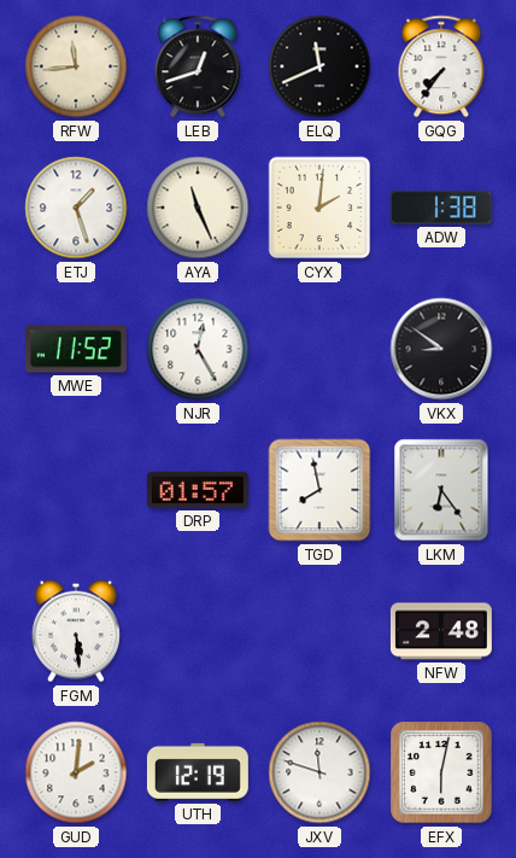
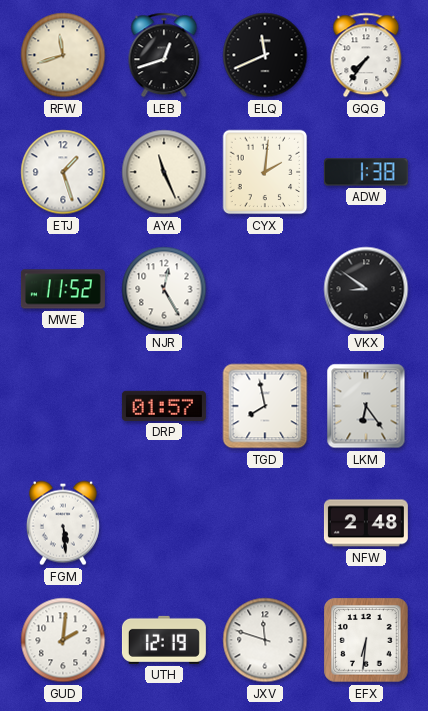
RFW: 11:44 -> 11:42 (63, 55)
EFX: 6:02 -> 6:31 (366, 640)
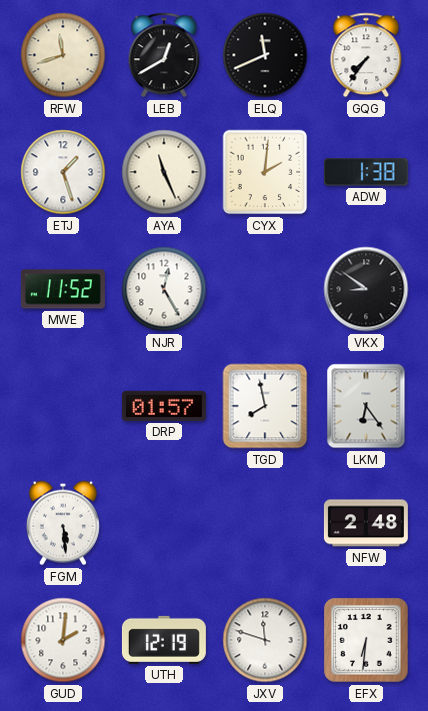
LEB: 12:42 -> 12:40 (164, 55)
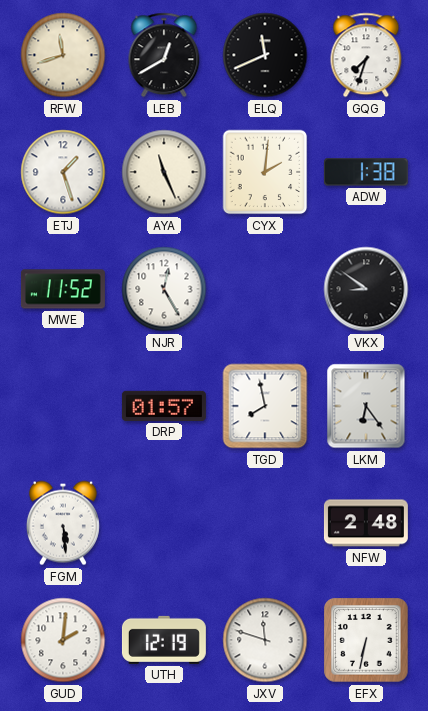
GQG: 7:36 -> 7:33 (366, 55)
EFX: 6:31 -> 6:32 (366, 640)
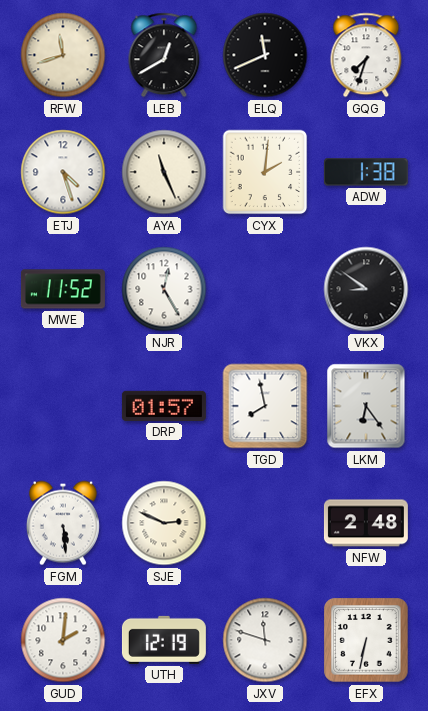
ETJ: 1:27 -> 4:27 (63, 172)
SJE: none -> 2:49 (164, 523)
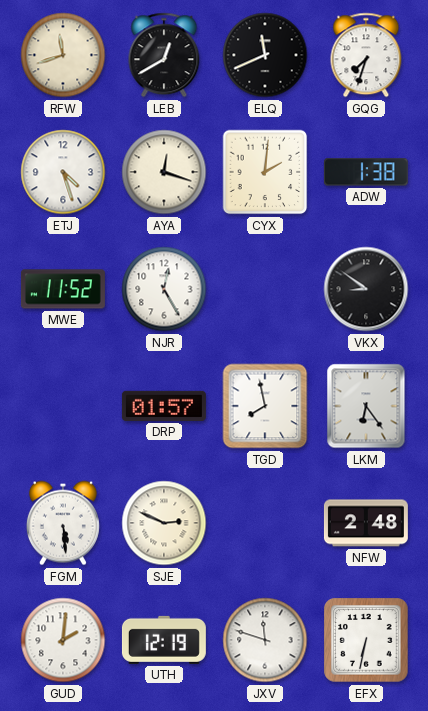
AYA: 11:26 -> 12:18 (164, 172)
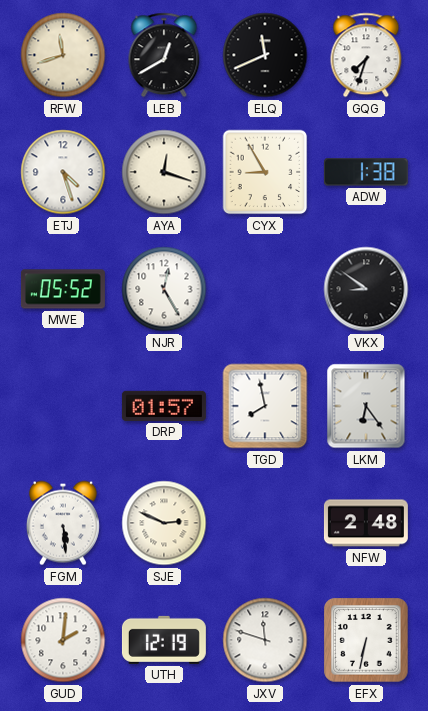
CYX: 2:01 -> 8:55 (265, 172)
MWE: 11:52 -> 05:52 (63, 289)
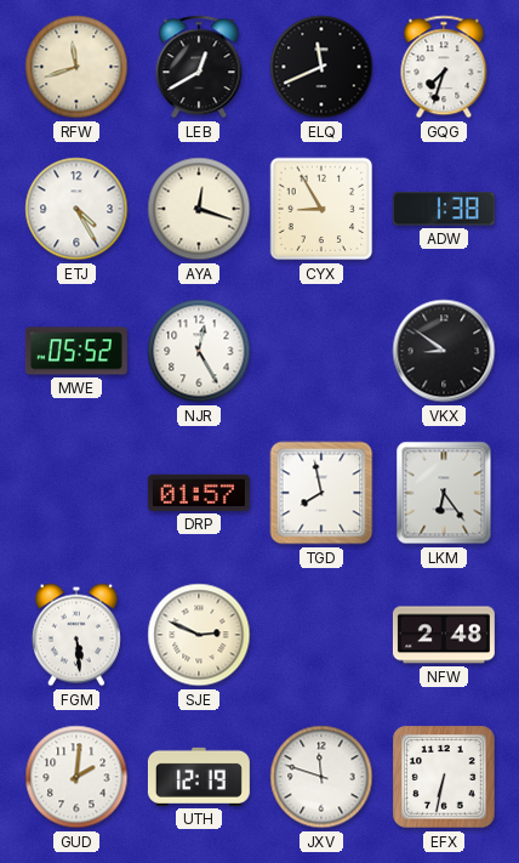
ETJ: 4:27 -> 4:25 (76, 209)
